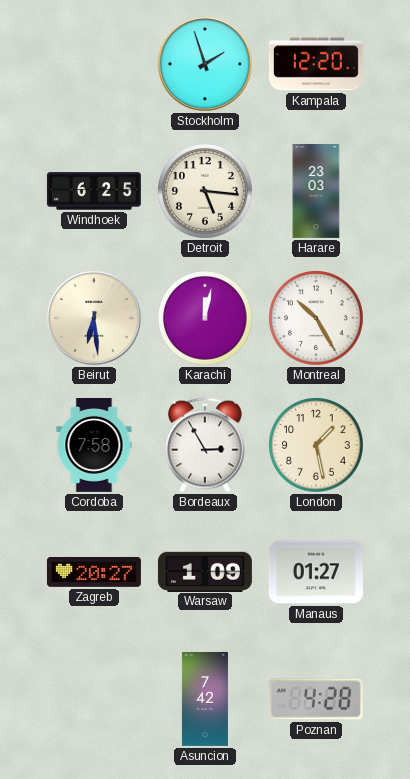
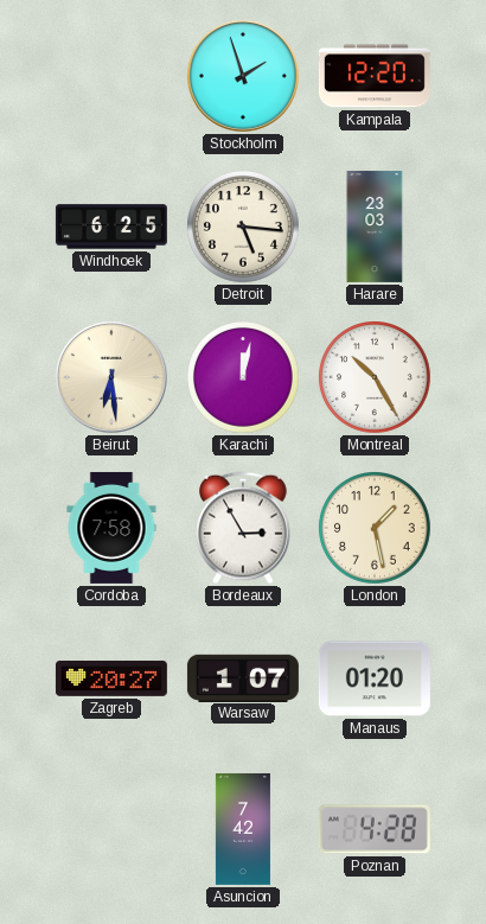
Warsaw: 1:09 -> 1:07 (243, 677)
Manaus: 01:27 -> 01:20 (375, 678)
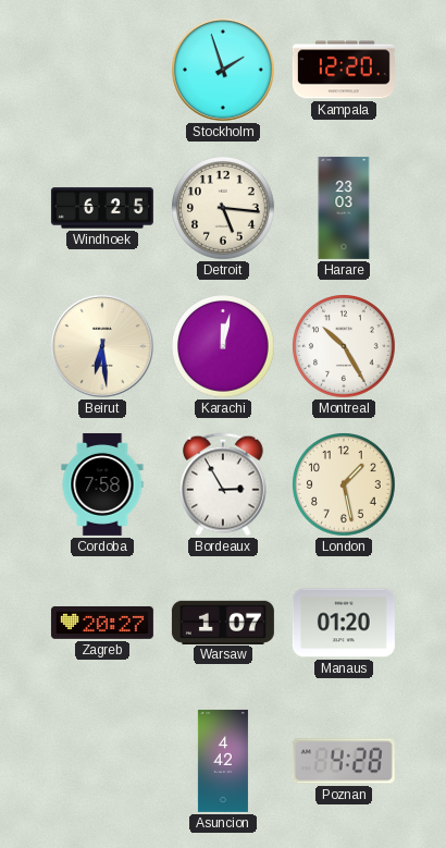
Asuncion: 7:42 -> 4:42 (223, 761)
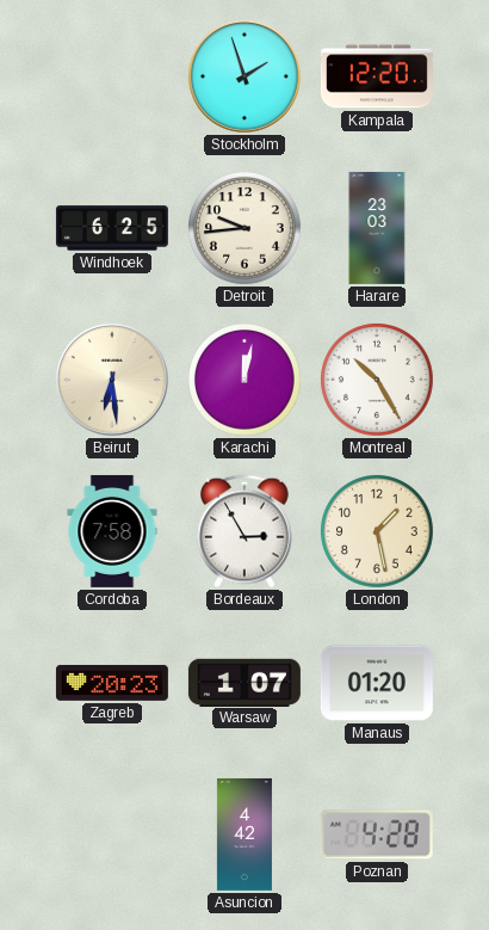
Detroit: 5:16 -> 9:44 (246, 229)
Zagreb: 20:27 -> 20:23 (112, 683)
